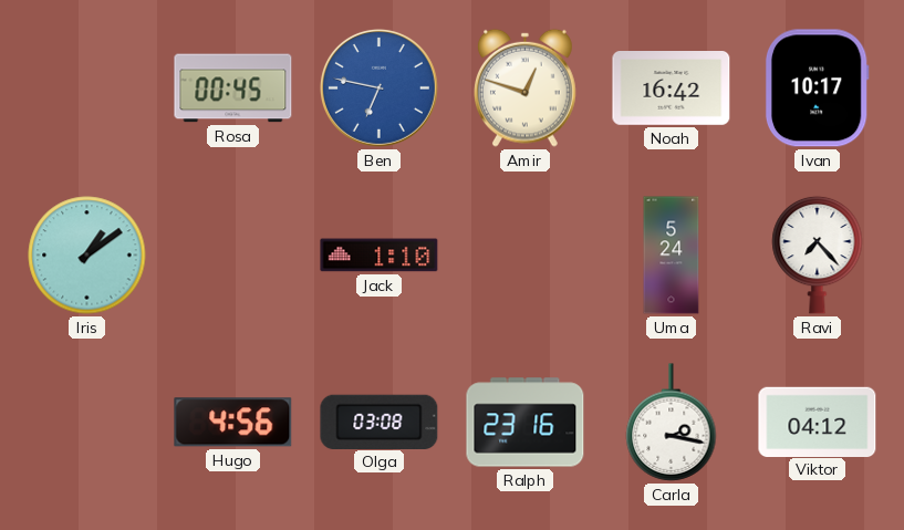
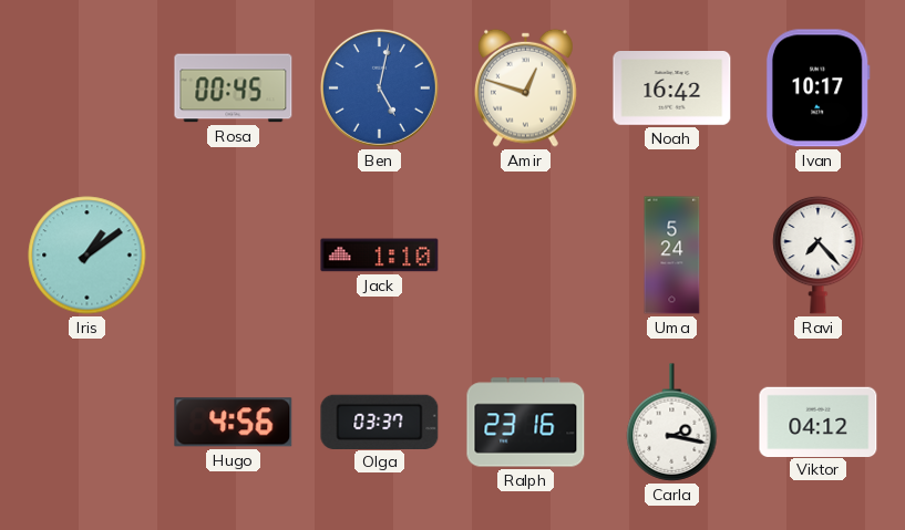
Ben: 6:47 -> 5:02 (379, 87)
Olga: 03:08 -> 03:37 (380, 422)
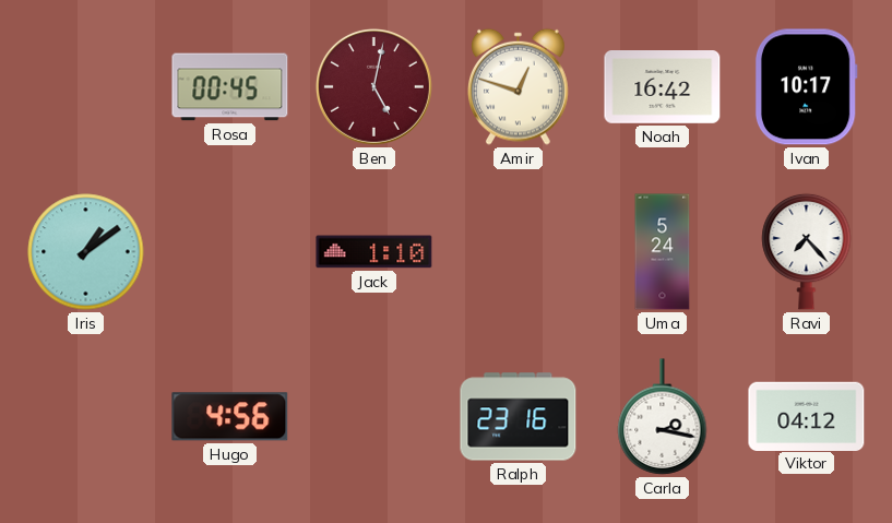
Ben dial: blue -> burgundy (373, 86)
Olga: 03:37 -> none (380, 422)
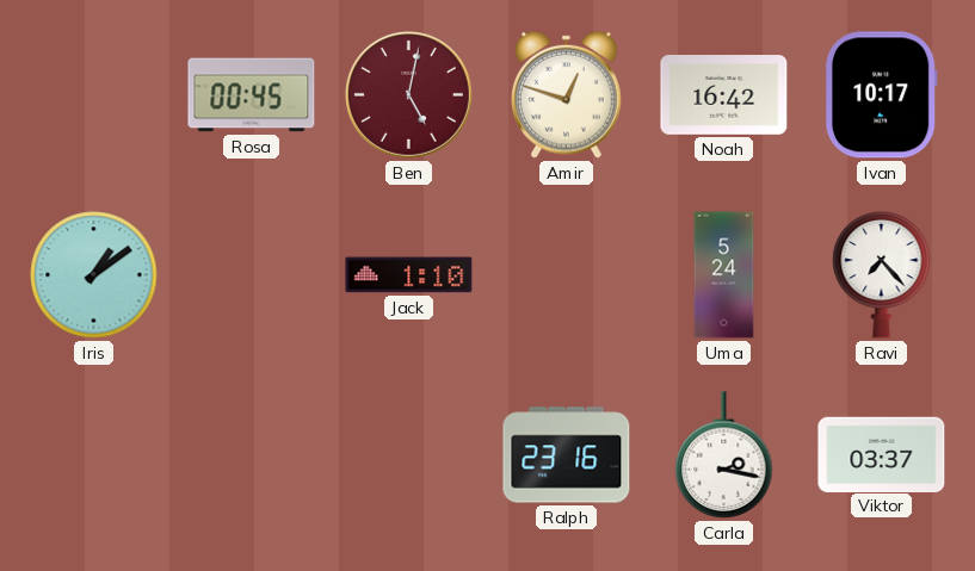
Hugo: 4:56 -> none (230, 417)
Viktor: 04:12 -> 03:37 (882, 454)
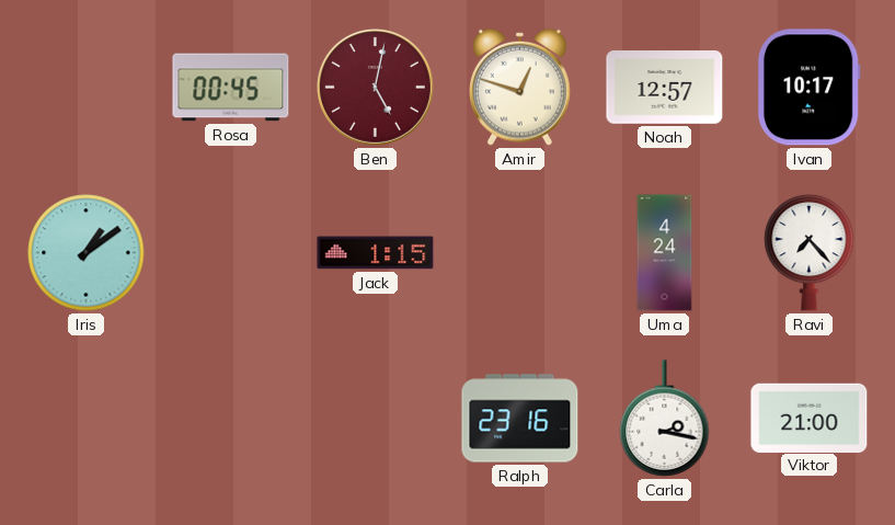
Noah: 16:42 -> 12:57 (665, 88)
Jack: 1:10 -> 1:15 (376, 253)
Uma: 5:24 -> 4:24 (665, 253)
Viktor: 03:37 -> 21:00 (810, 418)
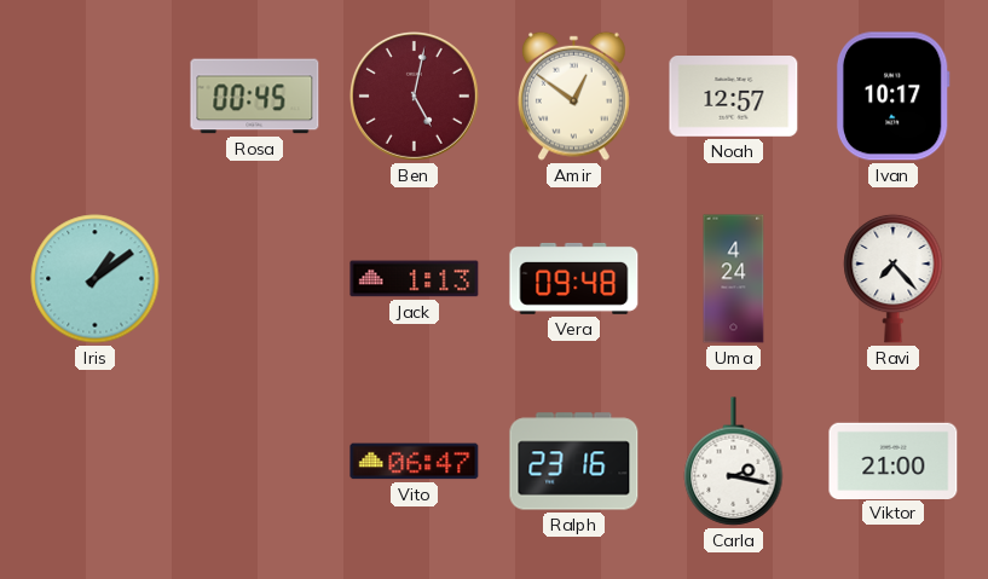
Amir: 12:48 -> 12:51 (574, 95)
Jack: 1:15 -> 1:13 (415, 279)
Vera: none -> 09:48 (574, 278)
Vito: none -> 06:47 (415, 462)
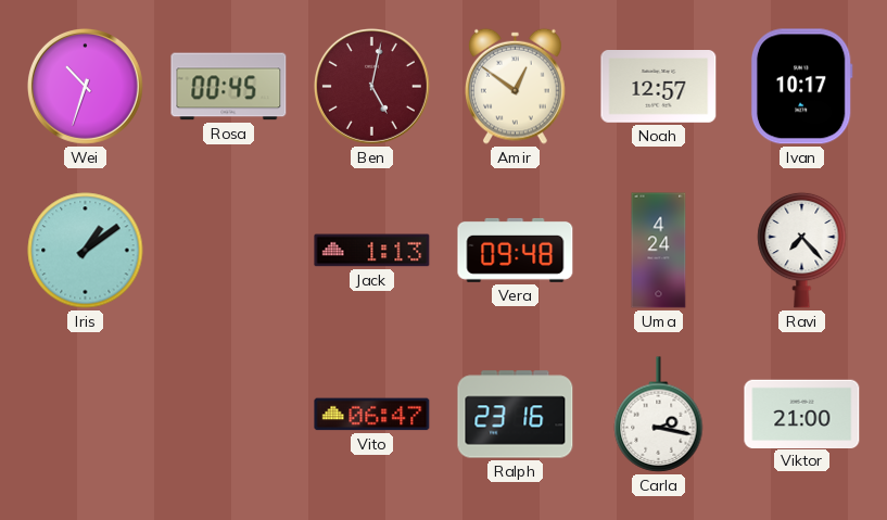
Wei: none -> 10:33 (85, 86)
